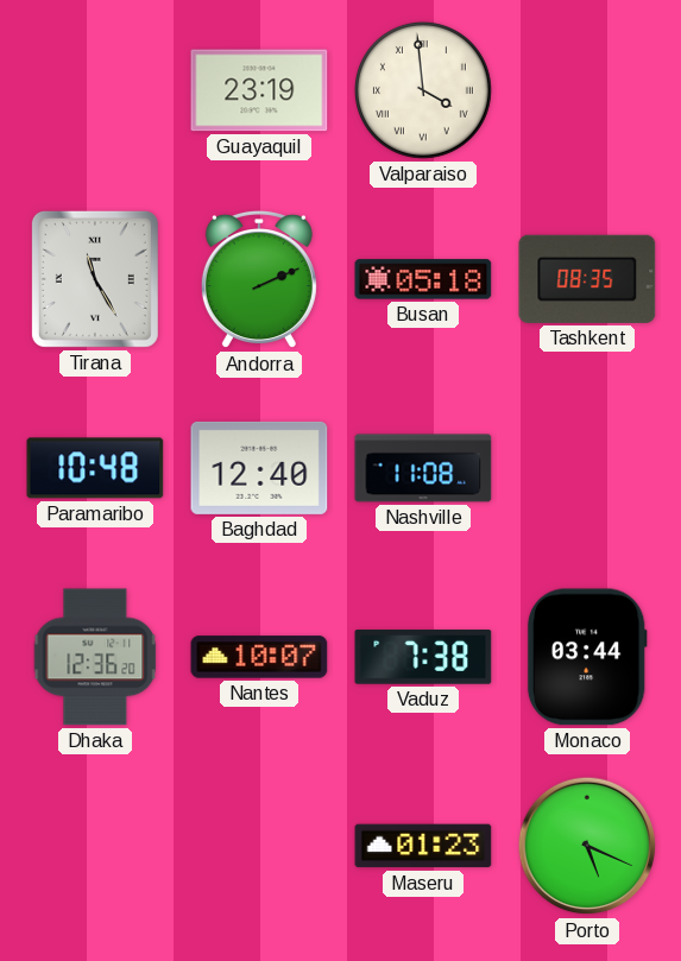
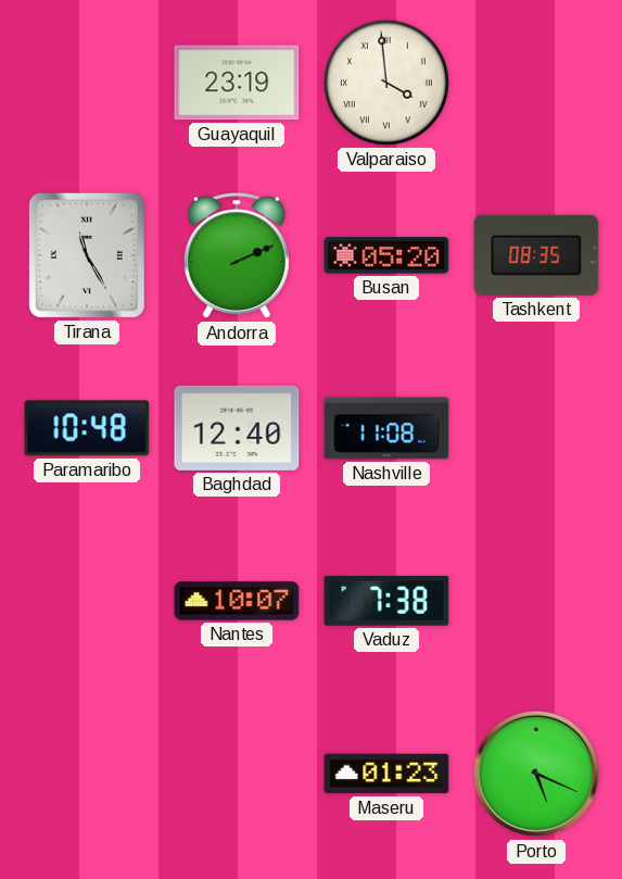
Busan: 05:18 -> 05:20 (386, 255)
Dhaka: 12:36 -> none (95, 657)
Monaco: 03:44 -> none (587, 657)
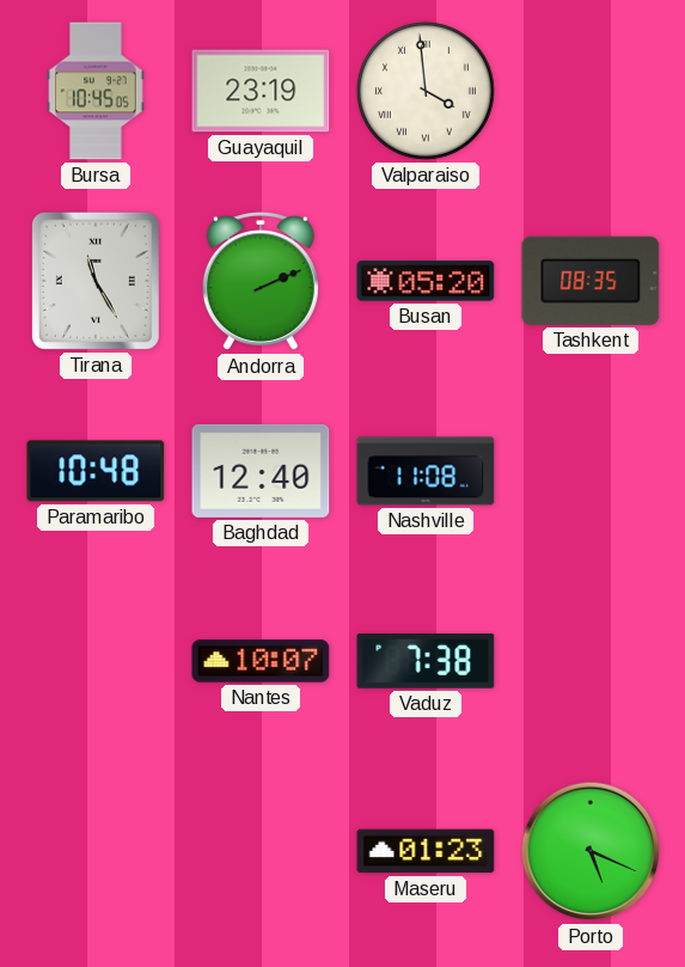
Bursa: none -> 10:45 (96, 91)
